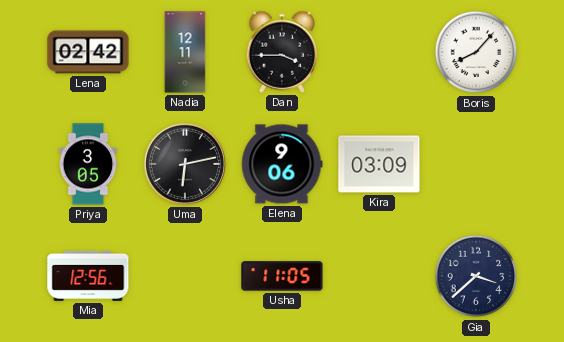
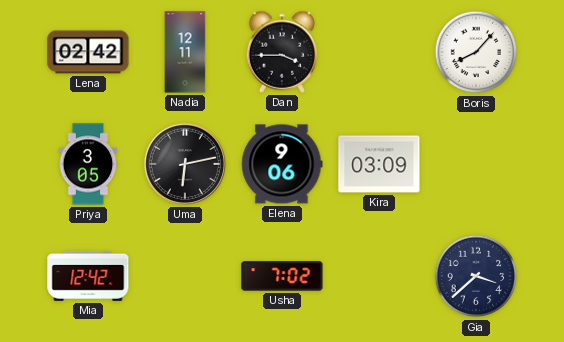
Mia: 12:56 -> 12:42 (88, 276)
Usha: 11:05 -> 7:02 (282, 276)
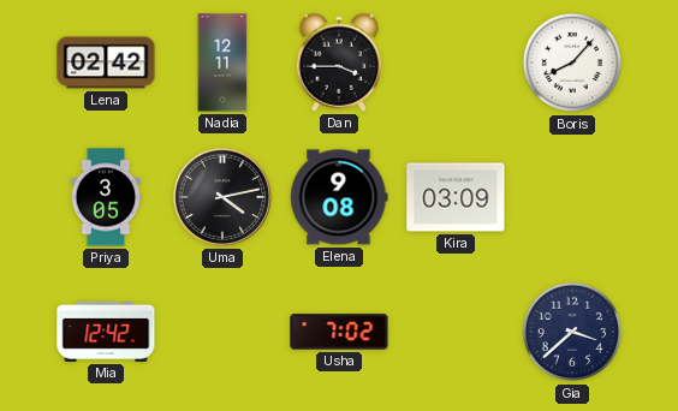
Uma: 6:13 -> 4:13 (222, 197)
Elena: 9:06 -> 9:08 (339, 197)
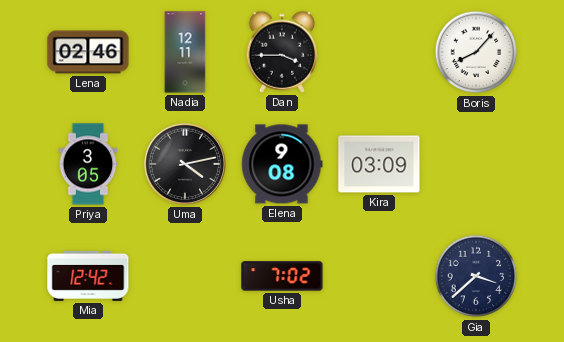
Lena: 02:42 -> 02:46 (88, 52)
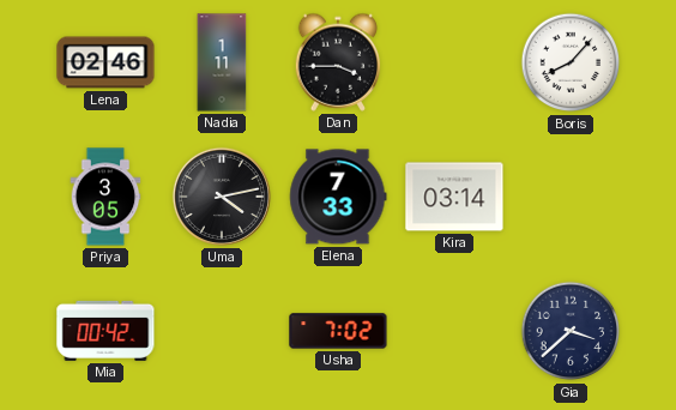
Nadia: 12:11 -> 1:11 (222, 62)
Elena: 9:08 -> 7:33 (338, 197)
Kira: 03:09 -> 03:14 (454, 197)
Mia: 12:42 -> 00:42 (105, 331)
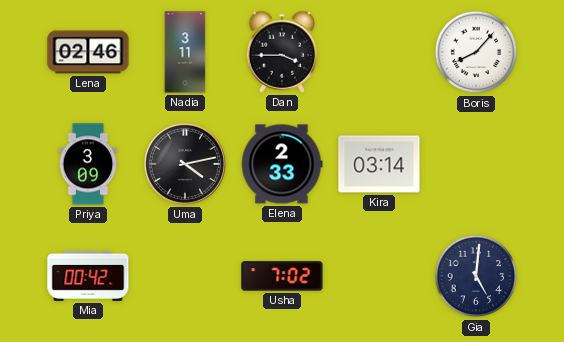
Nadia: 1:11 -> 3:11 (185, 52)
Priya: 3:05 -> 3:09 (88, 164)
Elena: 7:33 -> 2:33 (282, 164)
Gia: 3:38 -> 5:01 (476, 276)
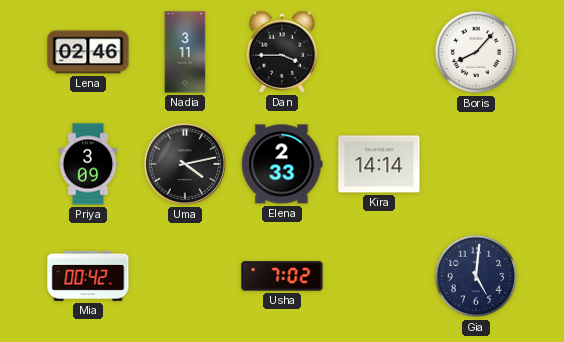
Kira: 03:14 -> 14:14 (379, 164)
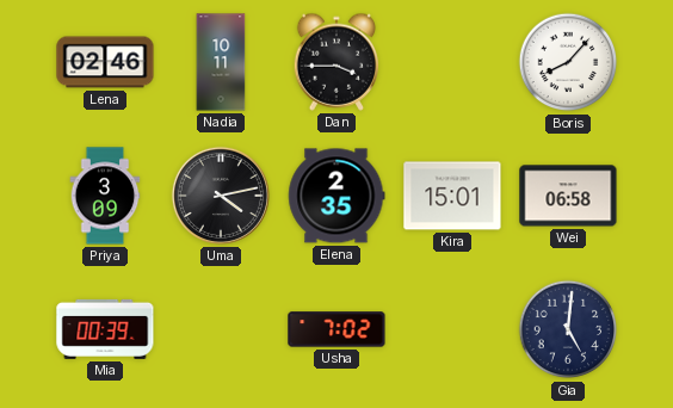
Nadia: 3:11 -> 10:11 (221, 62)
Elena: 2:33 -> 2:35 (336, 196)
Kira: 14:14 -> 15:01 (452, 196)
Wei: none -> 06:58 (568, 196)
Mia: 00:42 -> 00:39 (105, 329)
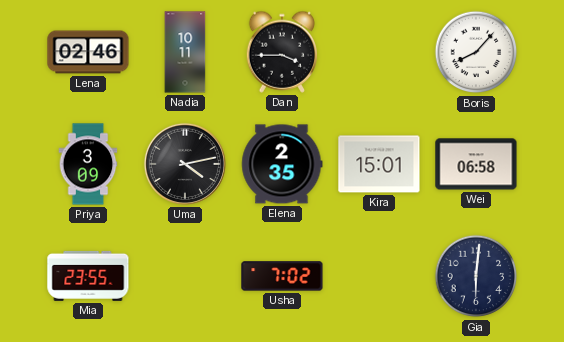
Mia: 00:39 -> 23:55 (88, 276)
Gia: 5:01 -> 6:01 (476, 276)
